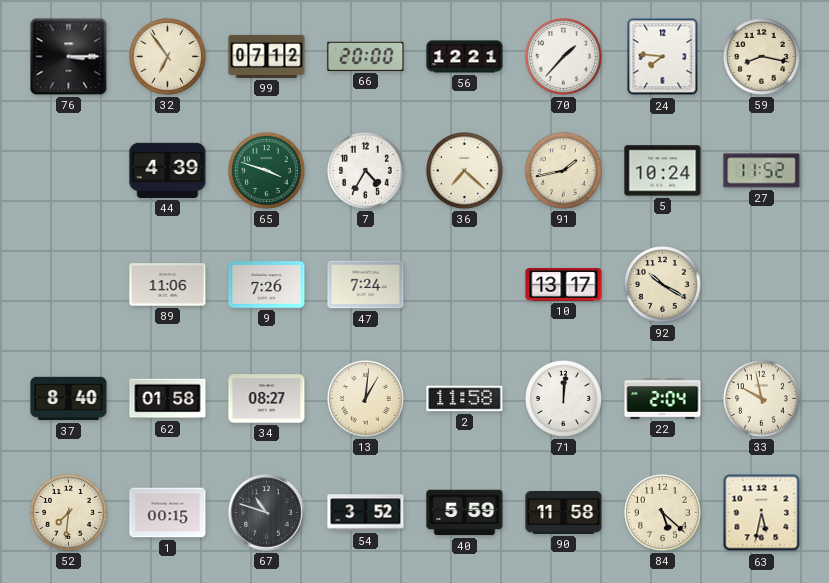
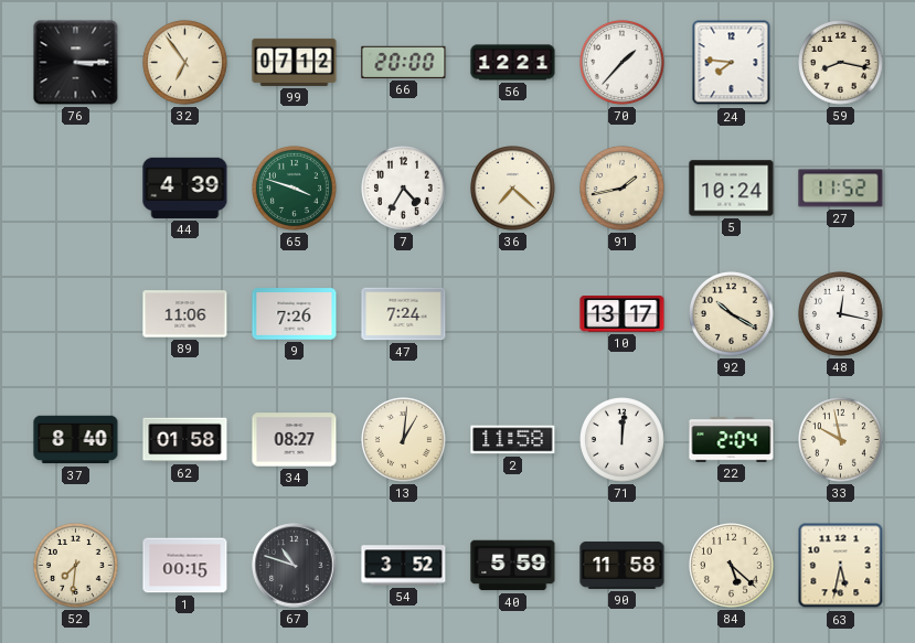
48: none -> 12:17 (841, 314)
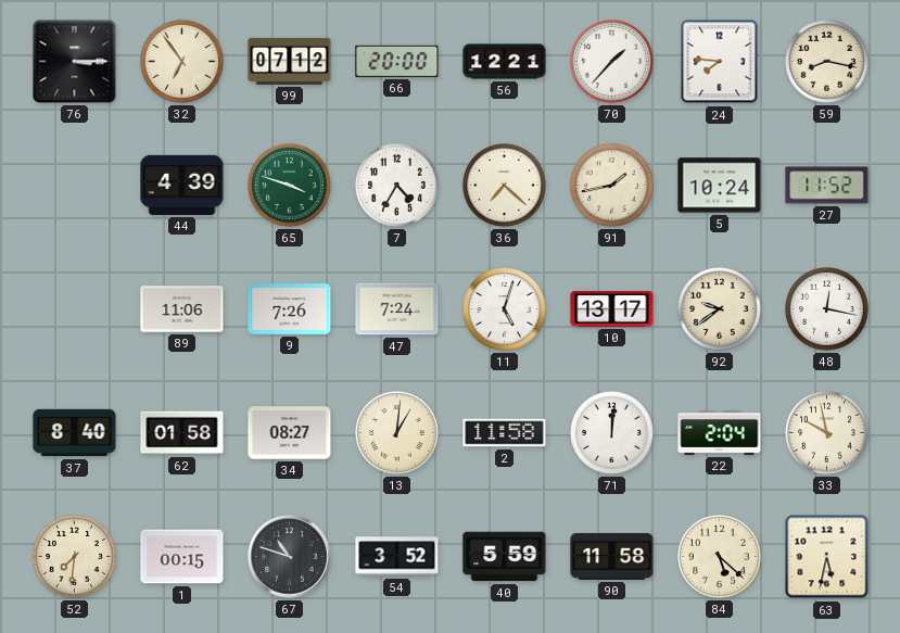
11: none -> 5:03 (505, 309)
92: 10:20 -> 9:39 (720, 309)
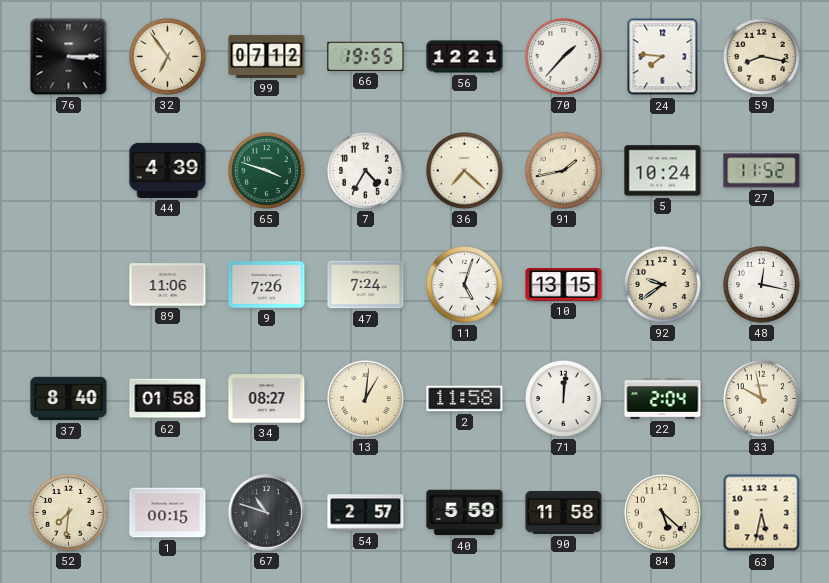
66: 20:00 -> 19:55 (366, 56)
10: 13:17 -> 13:15 (564, 285)
54: 3:52 -> 2:57 (366, 513)
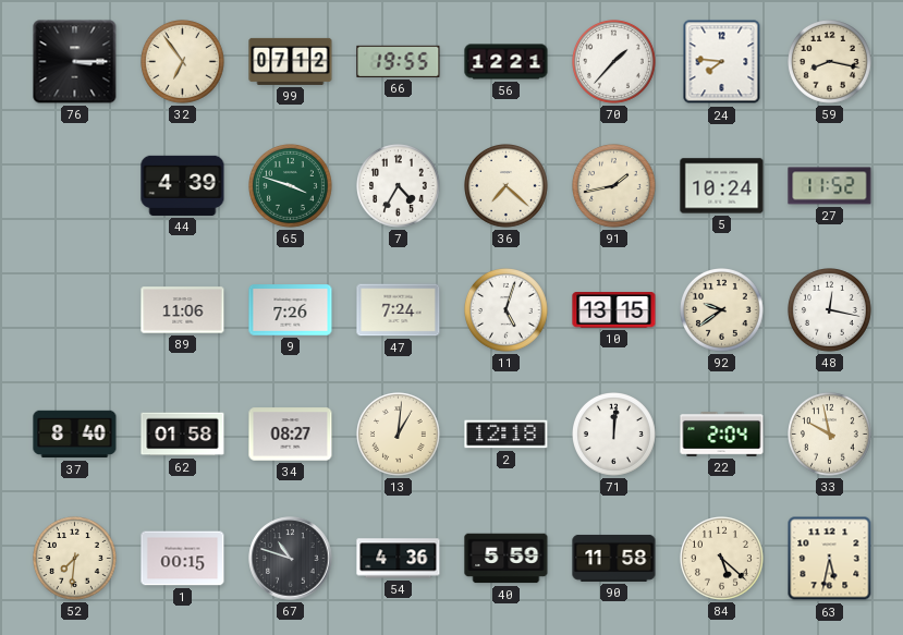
2: 11:58 -> 12:18 (507, 435)
54: 2:57 -> 4:36 (399, 559)
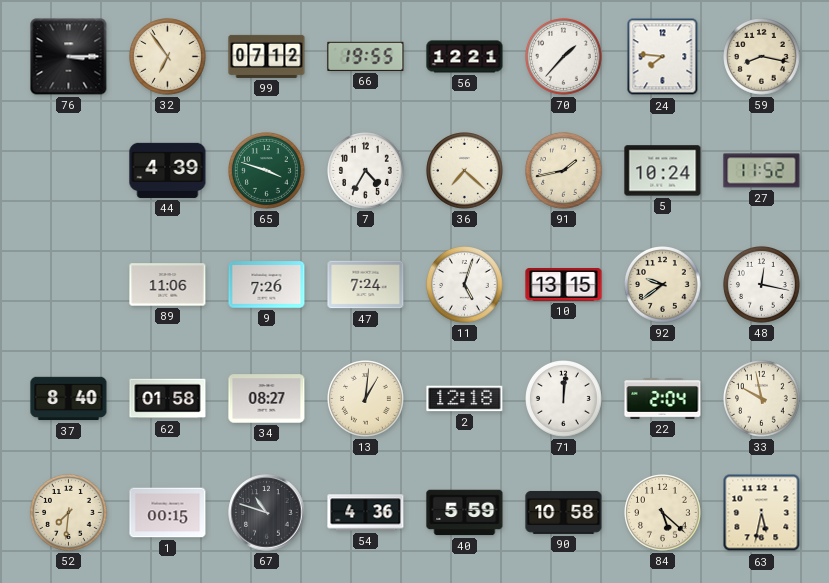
90: 11:58 -> 10:58 (564, 512)
